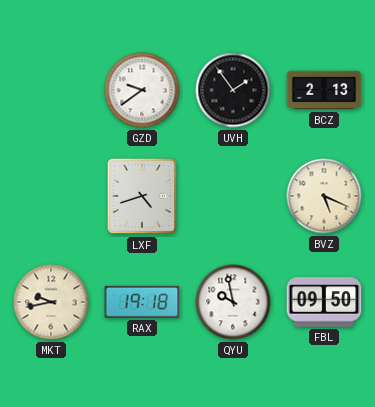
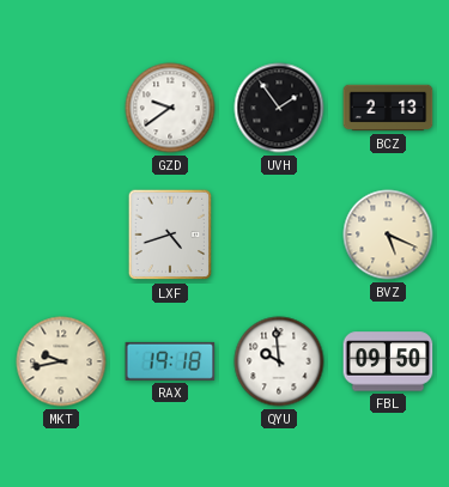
QYU: 9:58 -> 9:59 (279, 361)
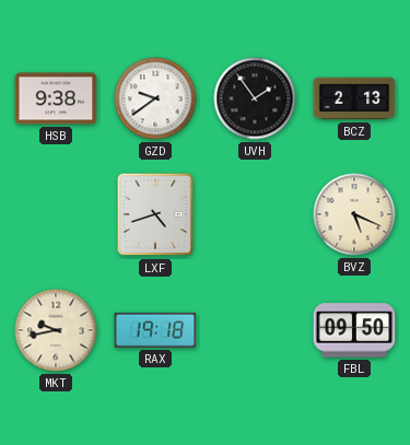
HSB: none -> 9:38 (56, 98)
QYU: 9:59 -> none (279, 361)
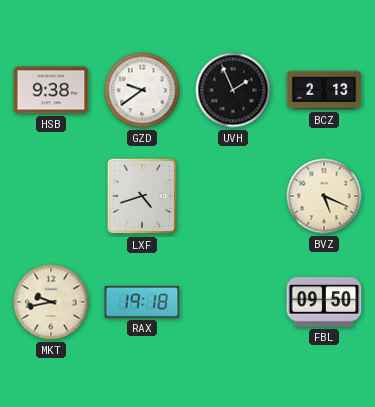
UVH: 1:54 -> 1:56 (233, 90)
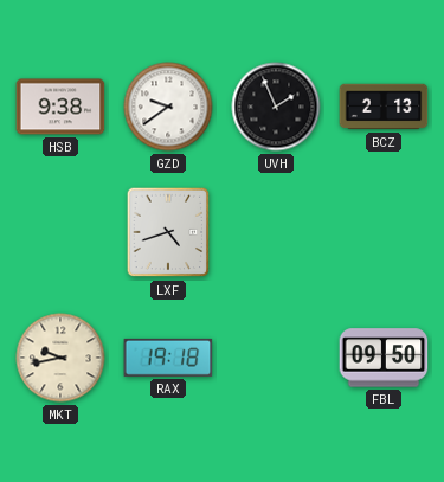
BVZ: 5:19 -> none (324, 196)
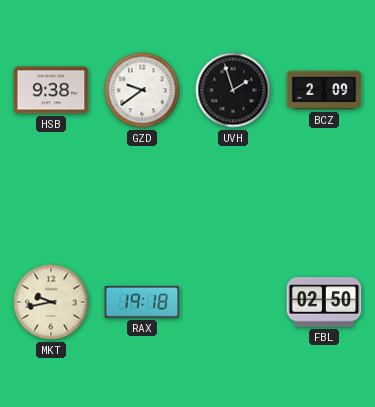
UVH: 1:56 -> 1:57 (233, 90)
BCZ: 2:13 -> 2:09 (324, 90)
LXF: 4:42 -> none (168, 232)
FBL: 09:50 -> 02:50 (324, 302)
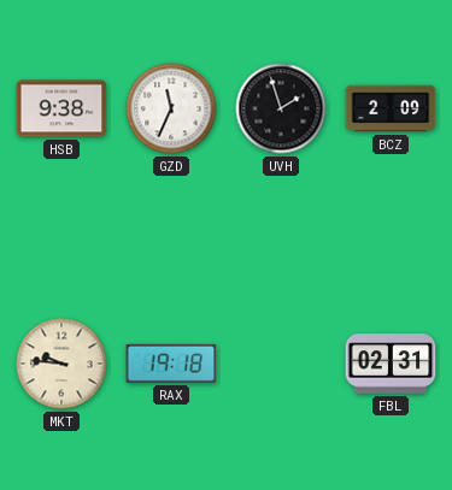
GZD: 9:39 -> 11:34 (171, 108)
MKT: 9:43 -> 9:46 (61, 364)
FBL: 02:50 -> 02:31 (391, 364)
